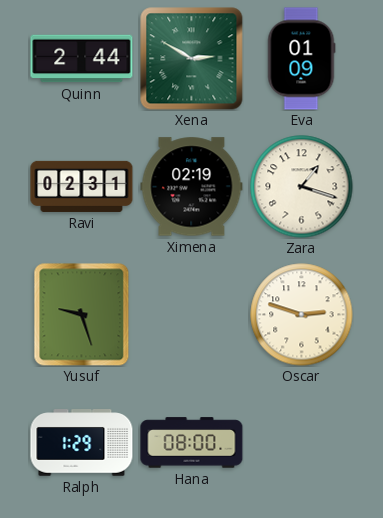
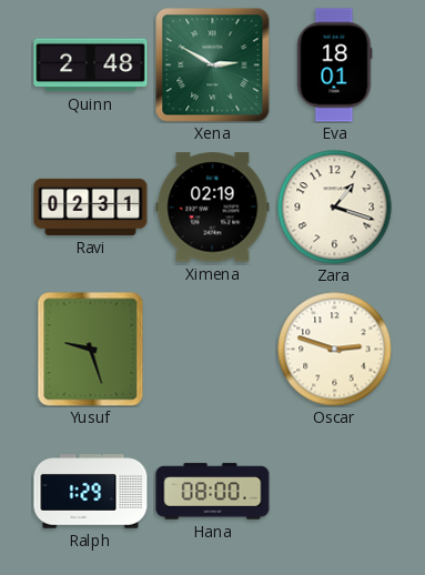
Quinn: 2:44 -> 2:48 (91, 65)
Eva: 01:09 -> 18:01 (334, 65)
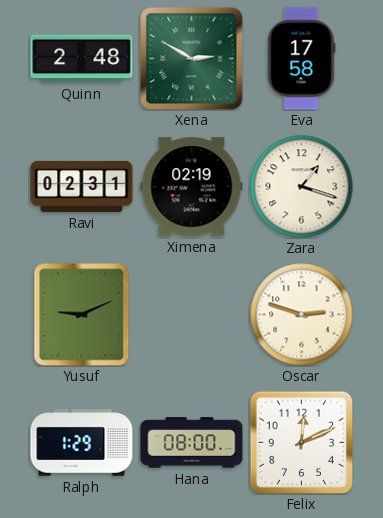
Eva: 18:01 -> 17:58 (301, 59)
Yusuf: 9:27 -> 9:11 (82, 315)
Felix: none -> 12:11 (301, 442)
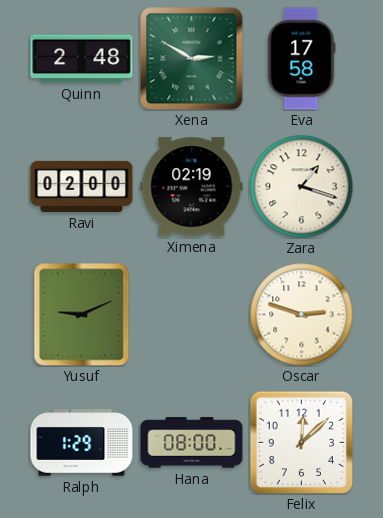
Ravi: 02:31 -> 02:00 (82, 186)
Felix: 12:11 -> 12:08 (301, 442)
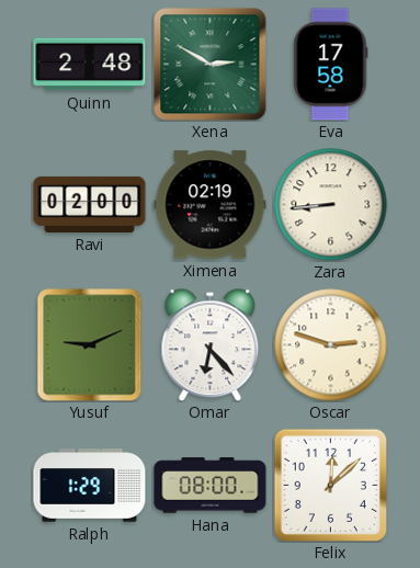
Zara: 1:18 -> 8:44 (331, 205)
Omar: none -> 6:23 (211, 344)
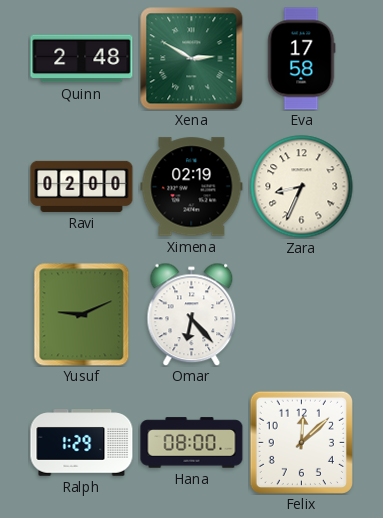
Zara: 8:44 -> 8:34 (302, 187)
Oscar: 2:48 -> none (331, 345)
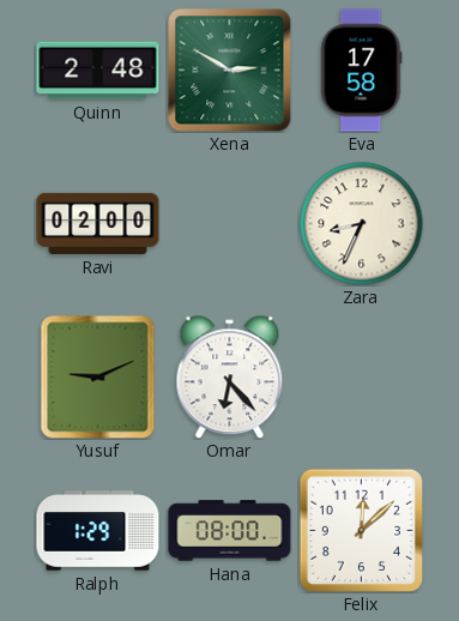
Ximena: 02:19 -> none (192, 187)
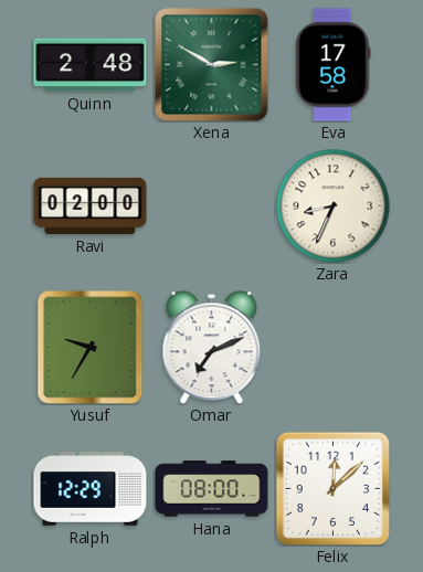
Yusuf: 9:11 -> 9:35 (91, 348)
Omar: 6:23 -> 7:11 (212, 347)
Ralph: 1:29 -> 12:29 (91, 489)
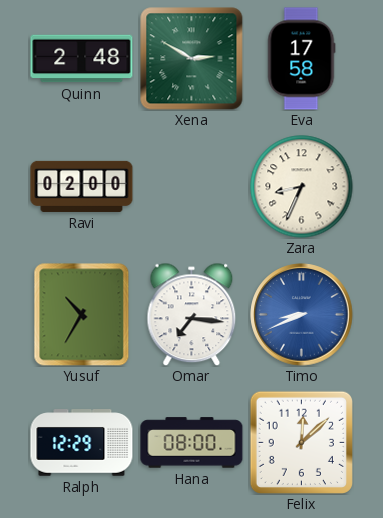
Yusuf: 9:35 -> 10:35 (82, 315)
Omar: 7:11 -> 7:16 (192, 314)
Timo: none -> 8:41 (302, 315)
